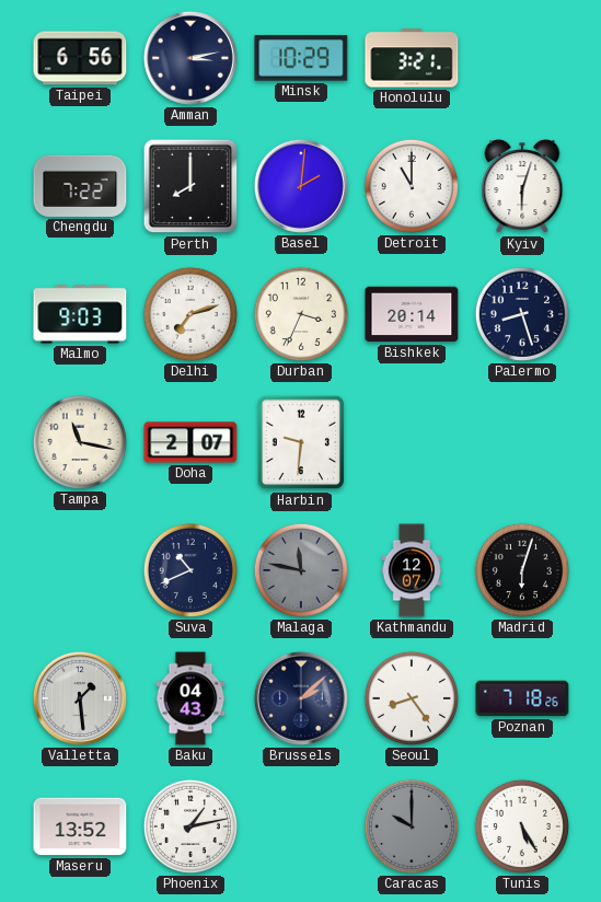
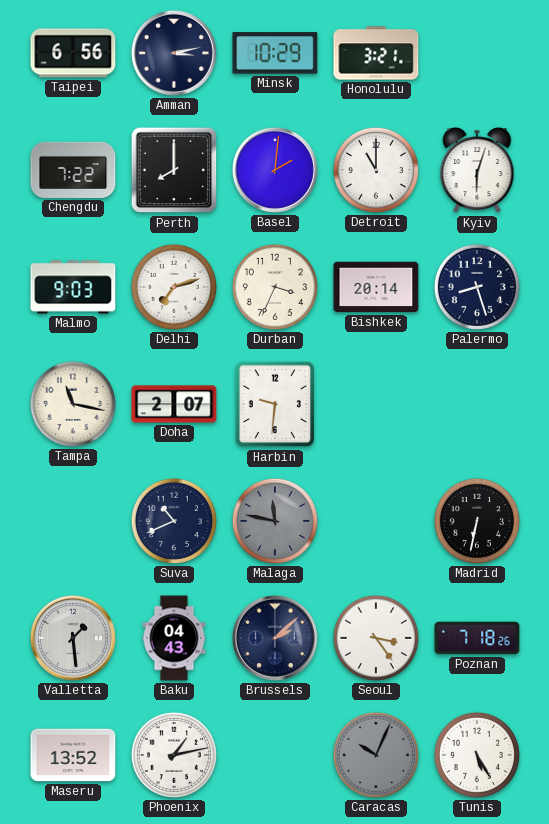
Kathmandu: 12:07 -> none (412, 570)
Madrid: 6:03 -> 6:32 (477, 521)
Seoul: 8:24 -> 3:24 (376, 638)
Caracas: 10:00 -> 10:04 (376, 755)
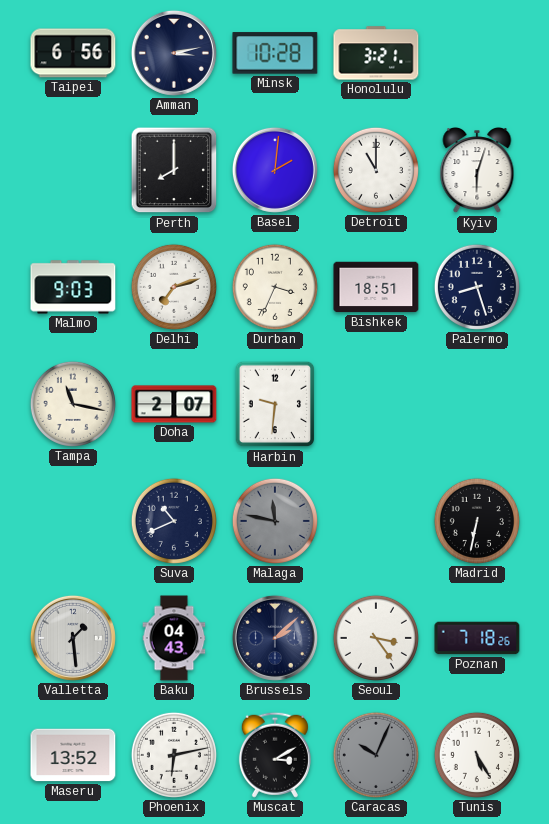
Minsk: 10:29 -> 10:28 (275, 53)
Chengdu: 7:22 -> none (73, 170)
Bishkek: 20:14 -> 18:51 (376, 287)
Phoenix: 1:13 -> 6:13 (174, 755)
Muscat: none -> 3:10 (275, 755)
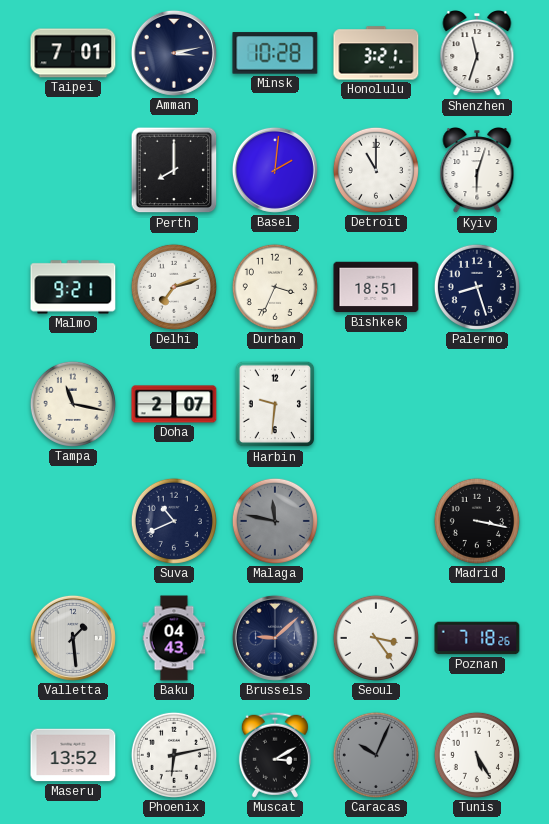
Taipei: 6:56 -> 7:01 (73, 53)
Shenzhen: none -> 11:33 (477, 54)
Malmo: 9:03 -> 9:21 (73, 287)
Madrid: 6:32 -> 3:17 (477, 521)
Brussels: 2:08 -> 9:08 (275, 638)
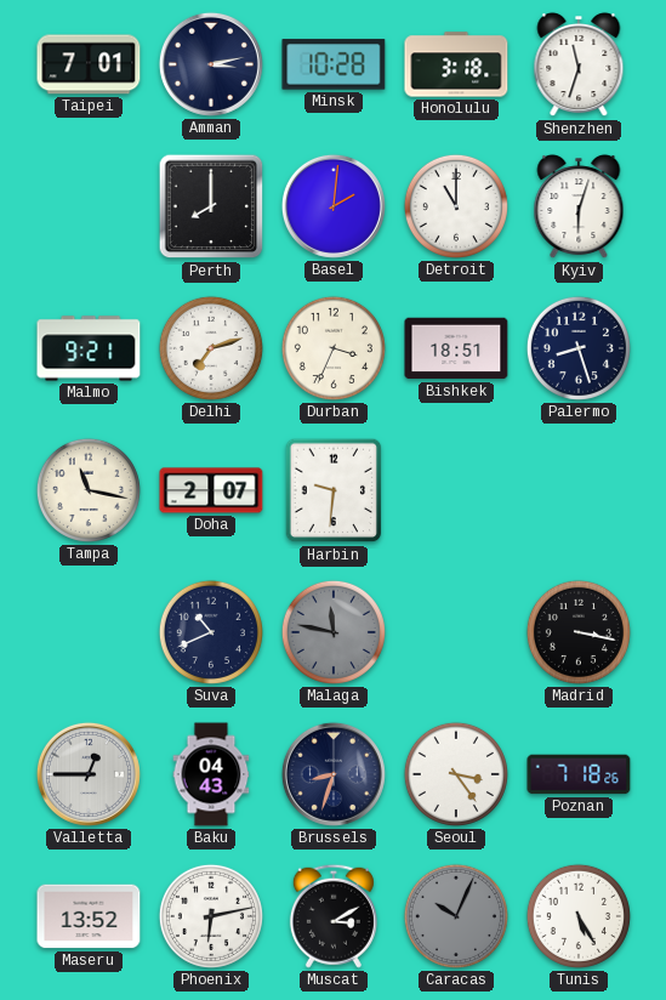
Honolulu: 3:21 -> 3:18 (456, 64)
Valletta: 1:29 -> 12:45 (89, 774)
Brussels: 9:08 -> 8:33 (334, 774)
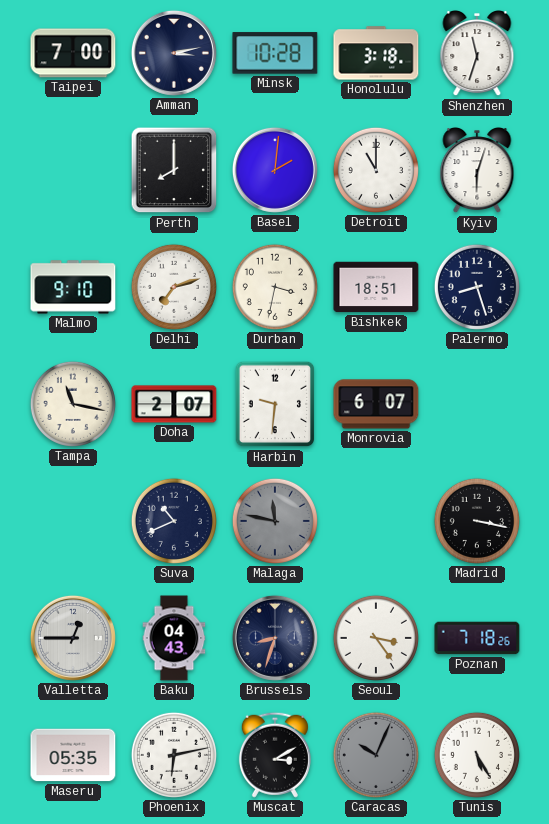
Taipei: 7:01 -> 7:00 (73, 53)
Malmo: 9:21 -> 9:10 (73, 287)
Durban: 3:34 -> 3:32 (275, 287)
Monrovia: none -> 6:07 (376, 404)
Maseru: 13:52 -> 05:35 (73, 755)
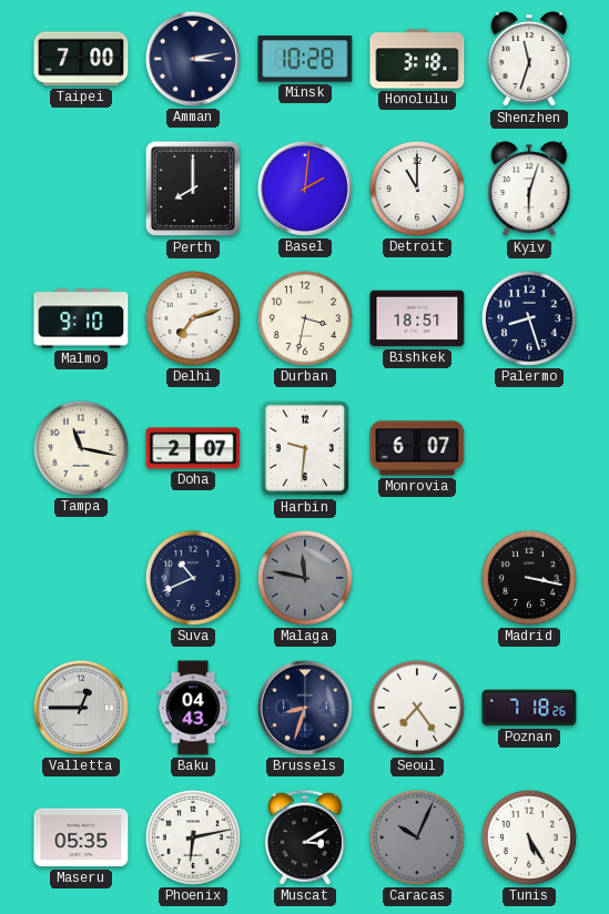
Seoul: 3:24 -> 7:24 (417, 708)
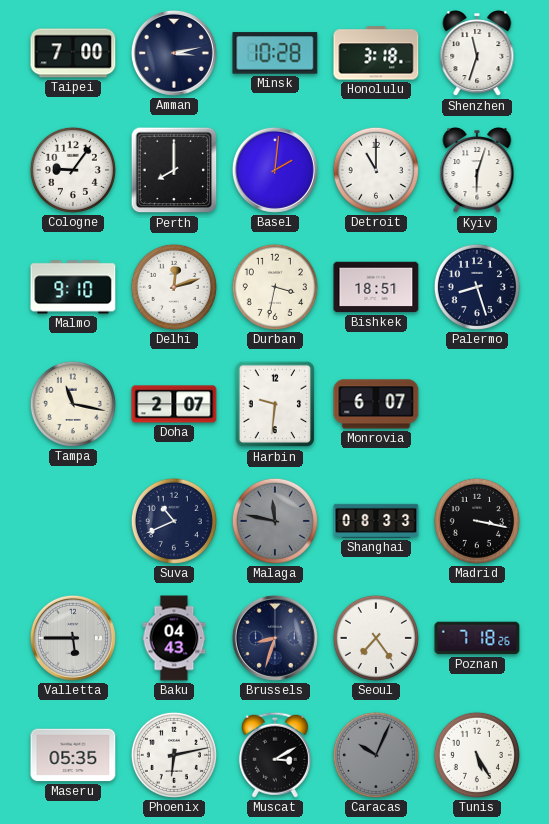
Cologne: none -> 9:06 (73, 170)
Delhi: 7:12 -> 12:12 (174, 287)
Shanghai: none -> 08:33 (376, 521)
Valletta: 12:45 -> 5:45 (73, 638)
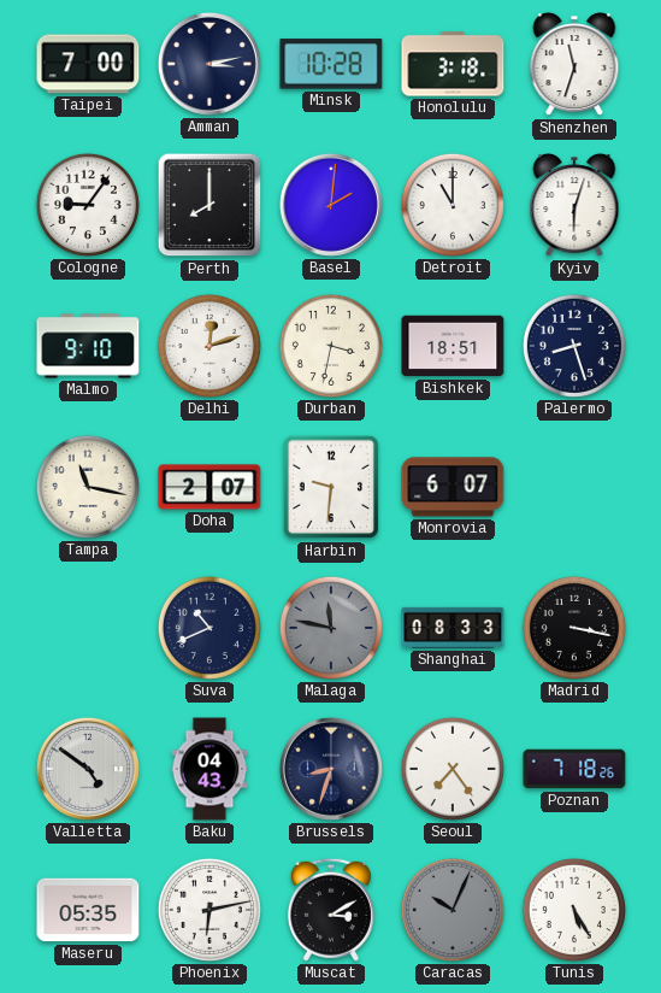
Valletta: 5:45 -> 4:51 (88, 769)
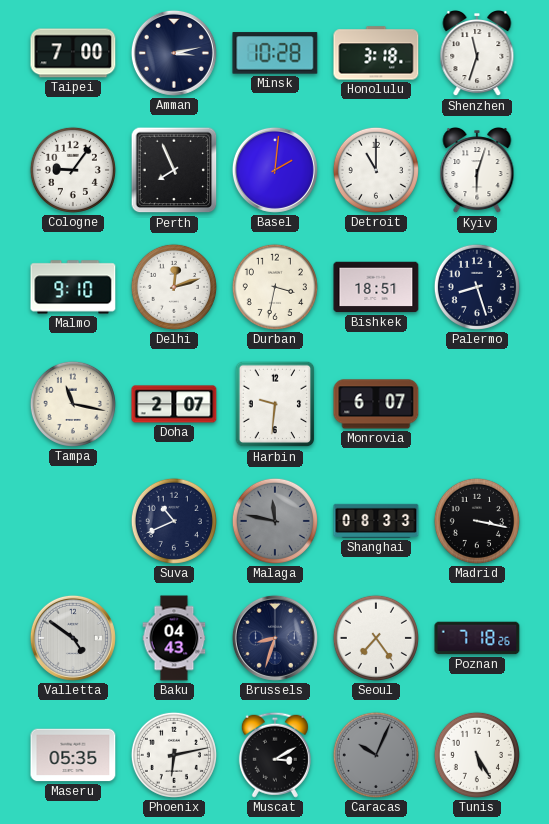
Perth: 8:00 -> 7:56 (174, 170)
